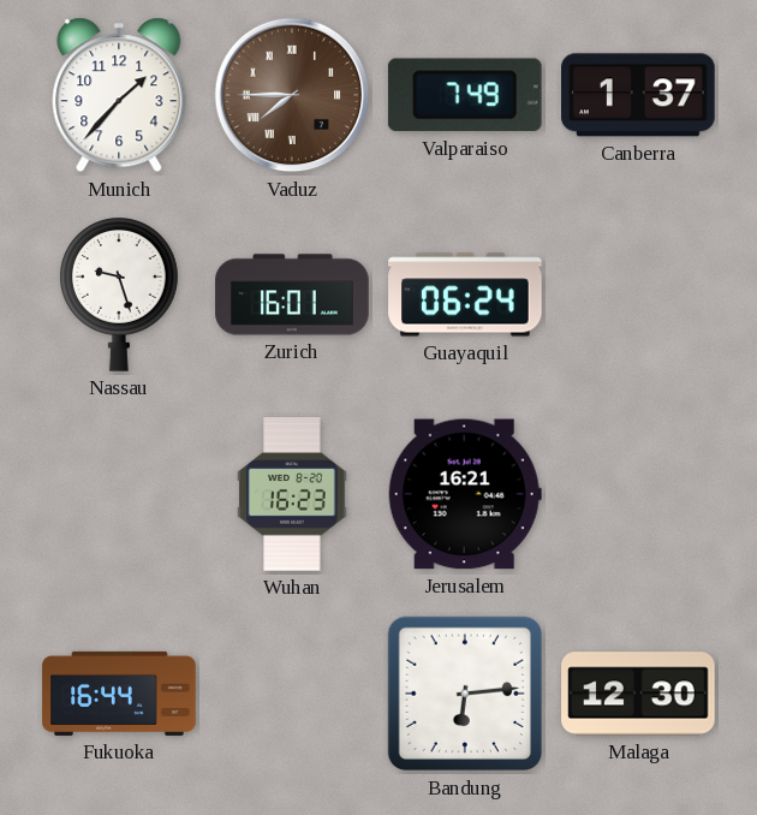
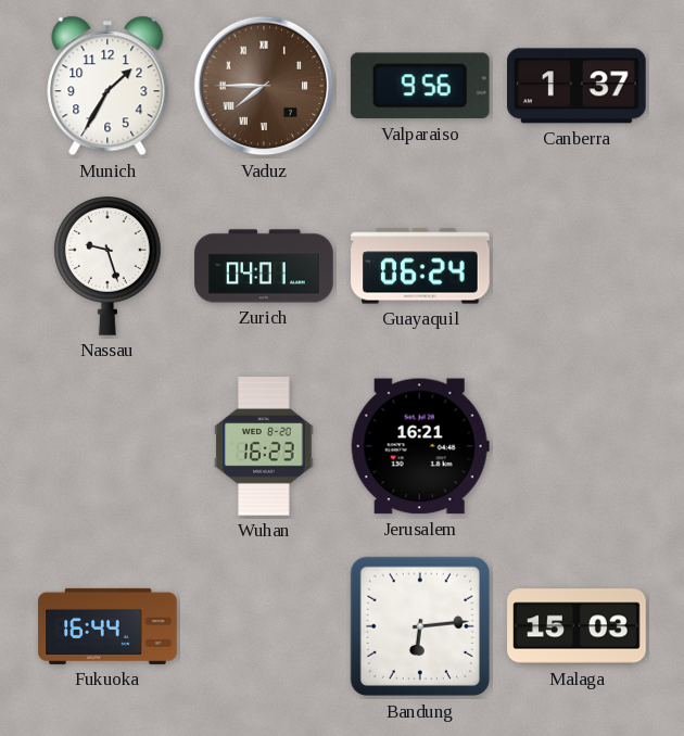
Munich: 1:37 -> 1:35 (107, 86)
Valparaiso: 7:49 -> 9:56 (420, 86)
Zurich: 16:01 -> 04:01 (264, 266)
Malaga: 12:30 -> 15:03 (577, 626)
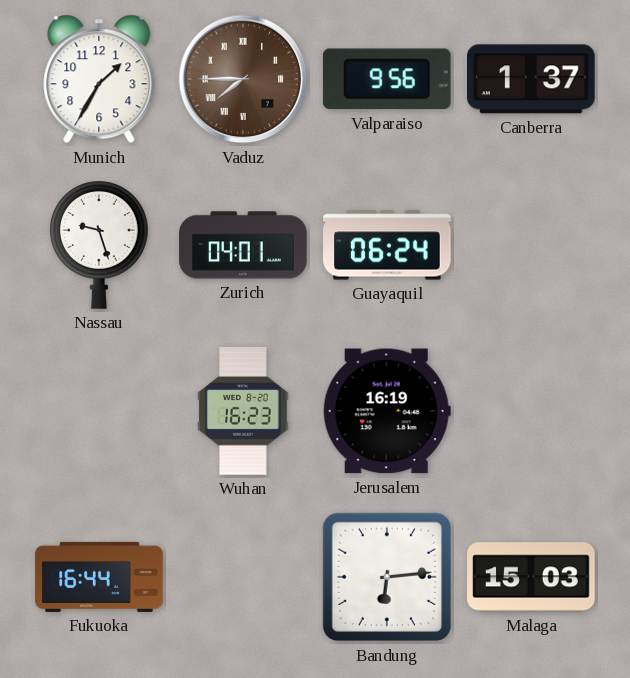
Jerusalem: 16:21 -> 16:19 (387, 411)
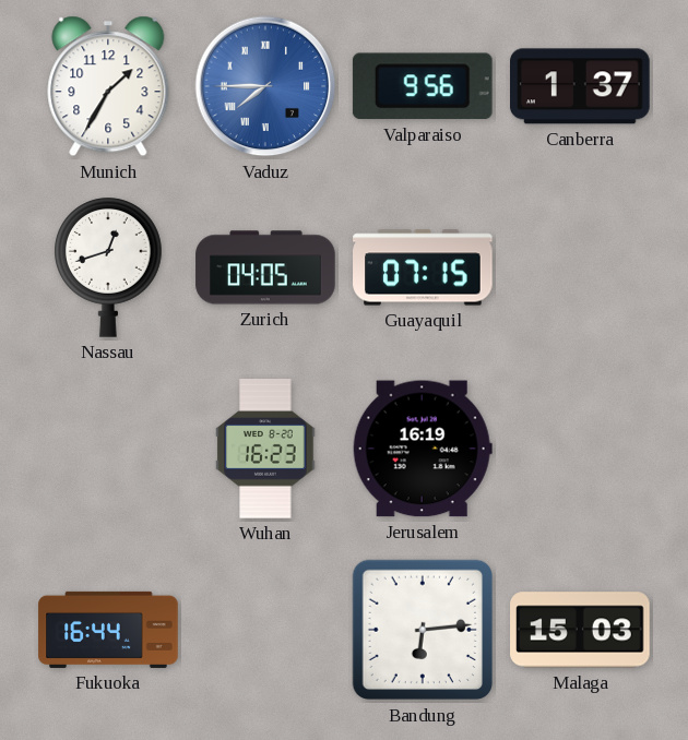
Vaduz dial: brown -> blue (265, 86)
Nassau: 9:27 -> 12:42 (109, 267)
Zurich: 04:01 -> 04:05 (265, 267)
Guayaquil: 06:24 -> 07:15 (423, 267)
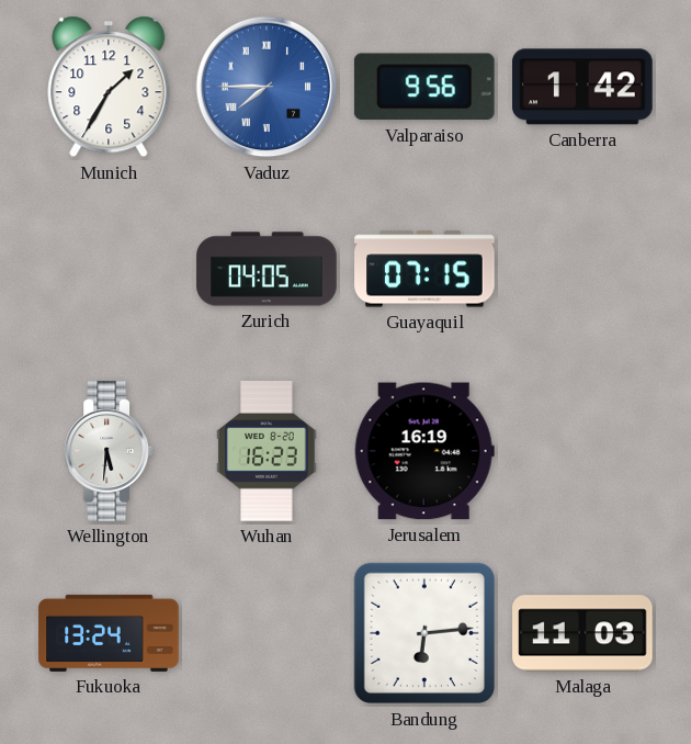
Canberra: 1:37 -> 1:42 (584, 87)
Nassau: 12:42 -> none (109, 267)
Wellington: none -> 5:31 (109, 451)
Fukuoka: 16:44 -> 13:24 (109, 633)
Malaga: 15:03 -> 11:03 (582, 633)
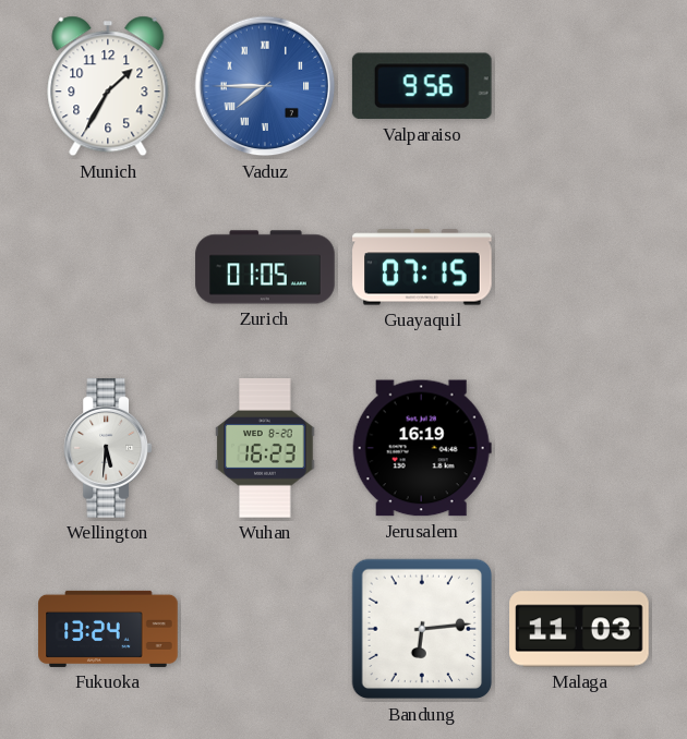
Canberra: 1:42 -> none (584, 87)
Zurich: 04:05 -> 01:05 (265, 267)
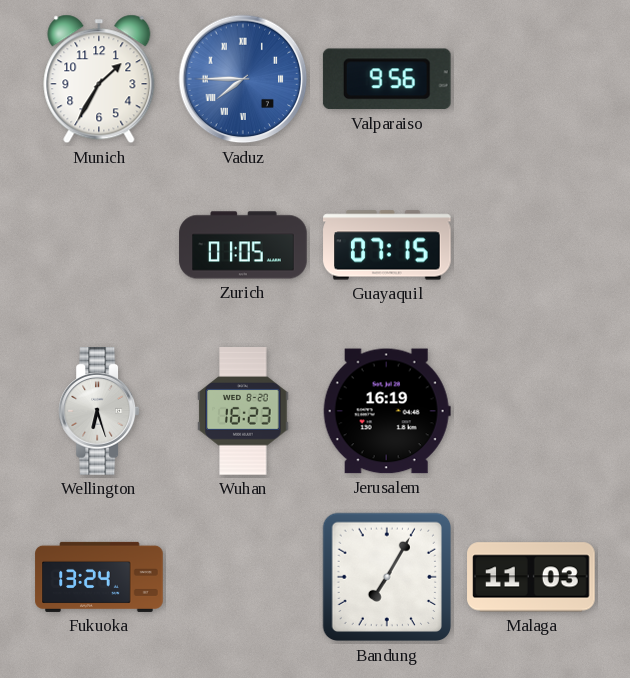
Wellington: 5:31 -> 6:27 (99, 411)
Bandung: 6:14 -> 7:05 (387, 577)
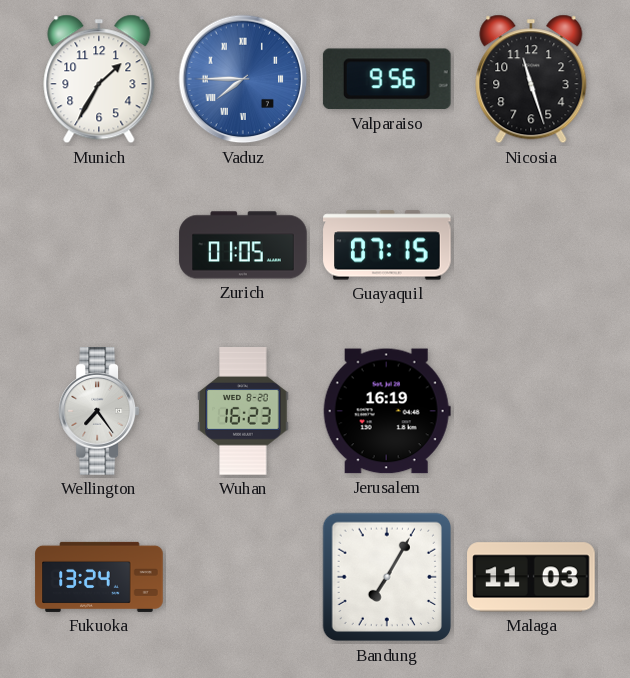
Nicosia: none -> 11:27 (531, 79)
Wellington: 6:27 -> 7:24 (99, 411)
